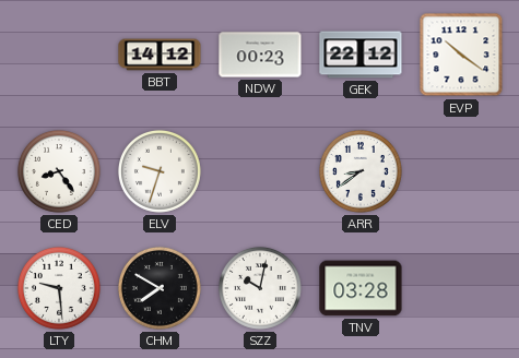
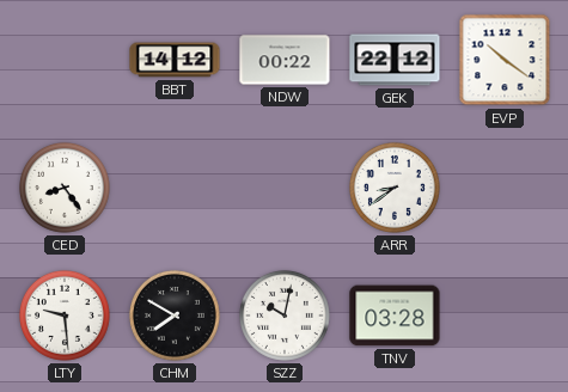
NDW: 00:23 -> 00:22 (285, 60)
ELV: 9:33 -> none (160, 171)
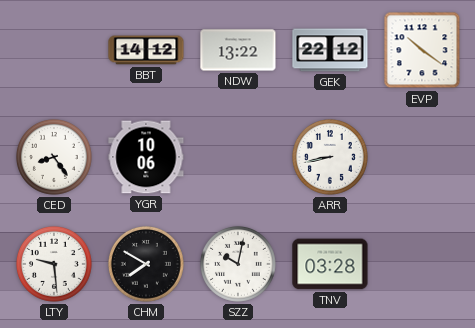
NDW: 00:22 -> 13:22 (238, 50)
YGR: none -> 10:06 (146, 157)
ARR: 8:39 -> 8:43 (330, 157)
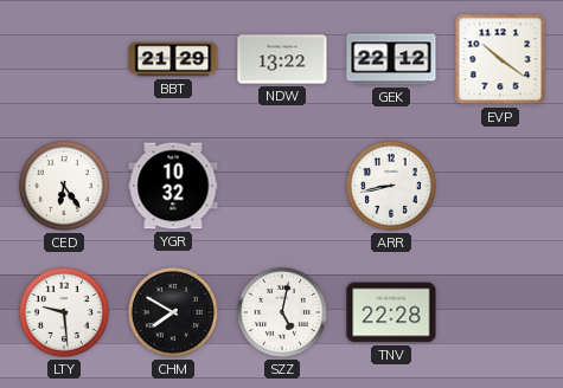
BBT: 14:12 -> 21:29 (173, 59)
CED: 8:24 -> 6:24 (64, 186)
YGR: 10:06 -> 10:32 (173, 186)
SZZ: 10:02 -> 5:02 (282, 312)
TNV: 03:28 -> 22:28 (391, 312)
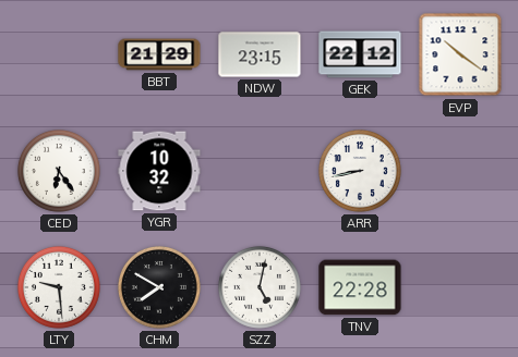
NDW: 13:22 -> 23:15 (260, 54)
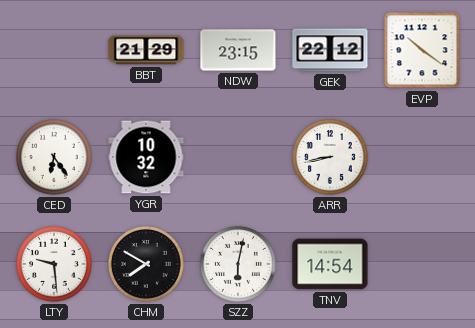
SZZ: 5:02 -> 6:02 (238, 264)
TNV: 22:28 -> 14:54 (330, 264)
